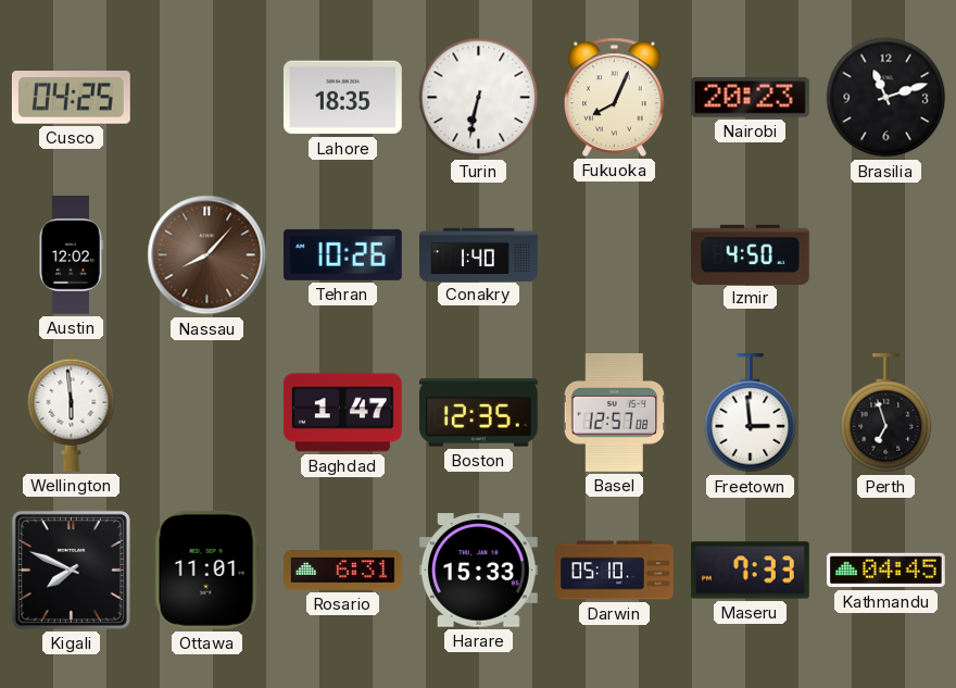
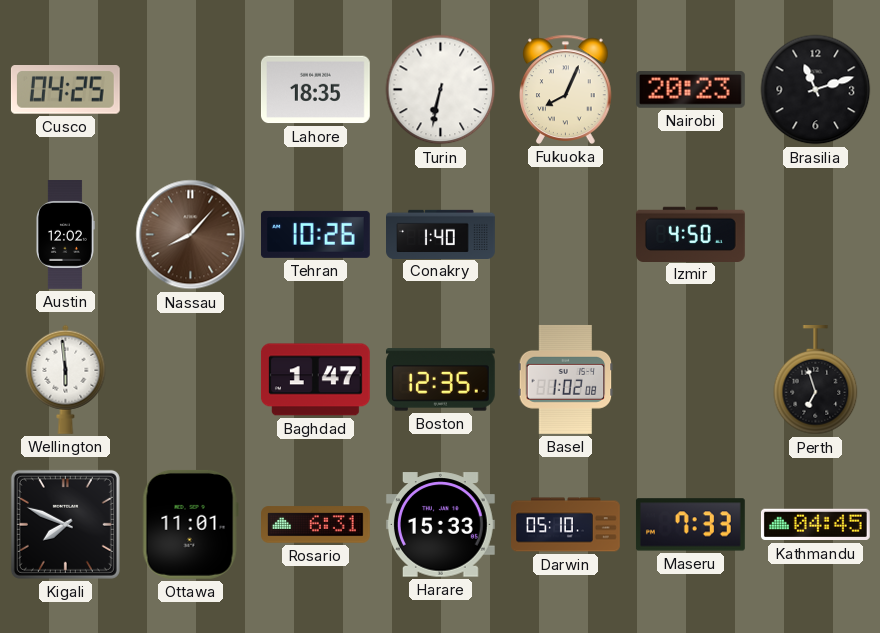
Basel: 12:57 -> 1:02 (566, 379)
Freetown: 2:59 -> none (751, 414)
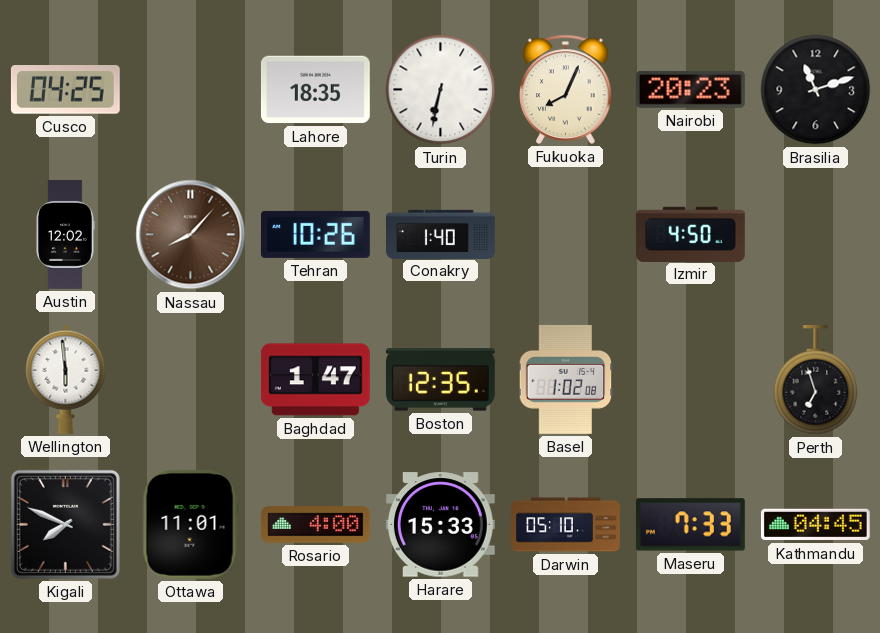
Rosario: 6:31 -> 4:00 (316, 525)
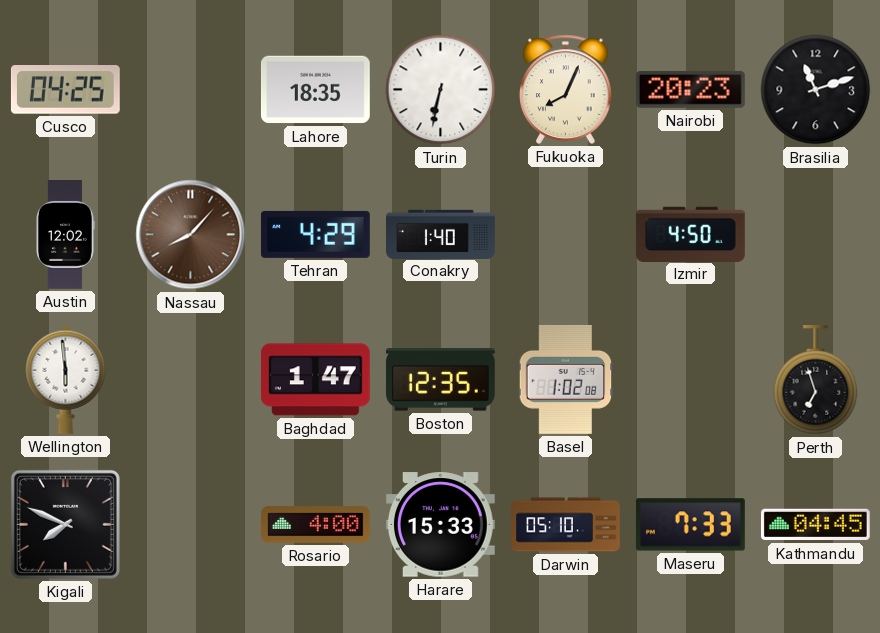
Tehran: 10:26 -> 4:29 (315, 234)
Ottawa: 11:01 -> none (190, 524)
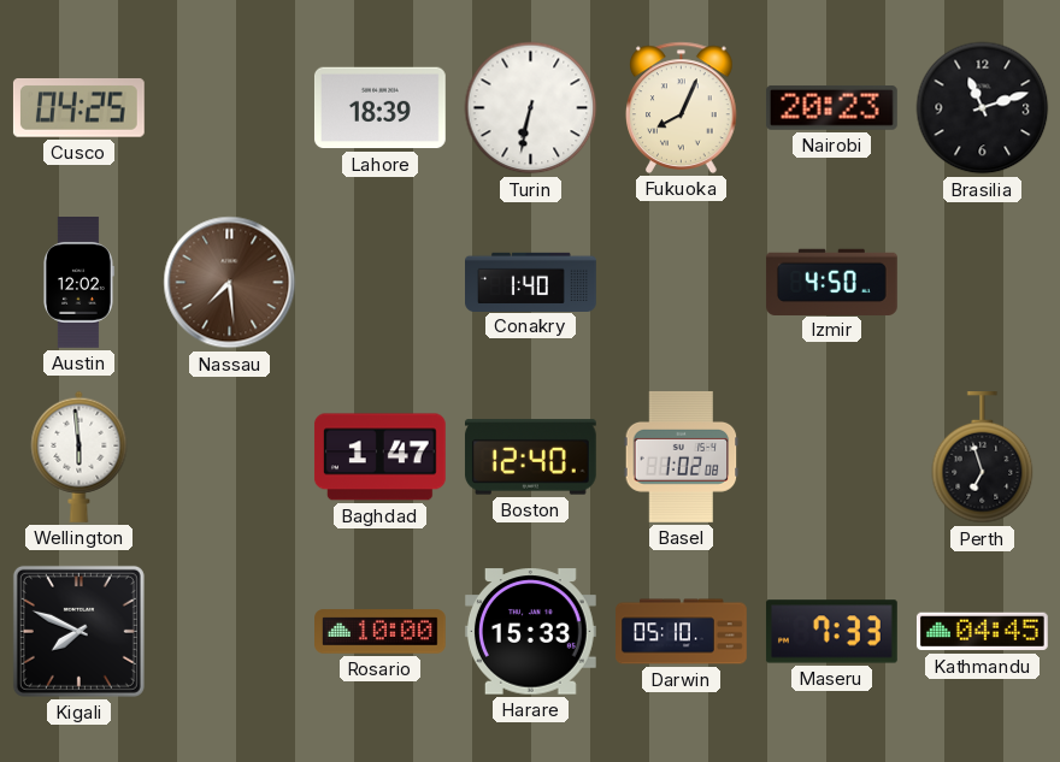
Lahore: 18:35 -> 18:39 (379, 108)
Nassau: 8:07 -> 7:29 (230, 283)
Tehran: 4:29 -> none (315, 234)
Boston: 12:35 -> 12:40 (530, 457)
Rosario: 4:00 -> 10:00 (381, 632)
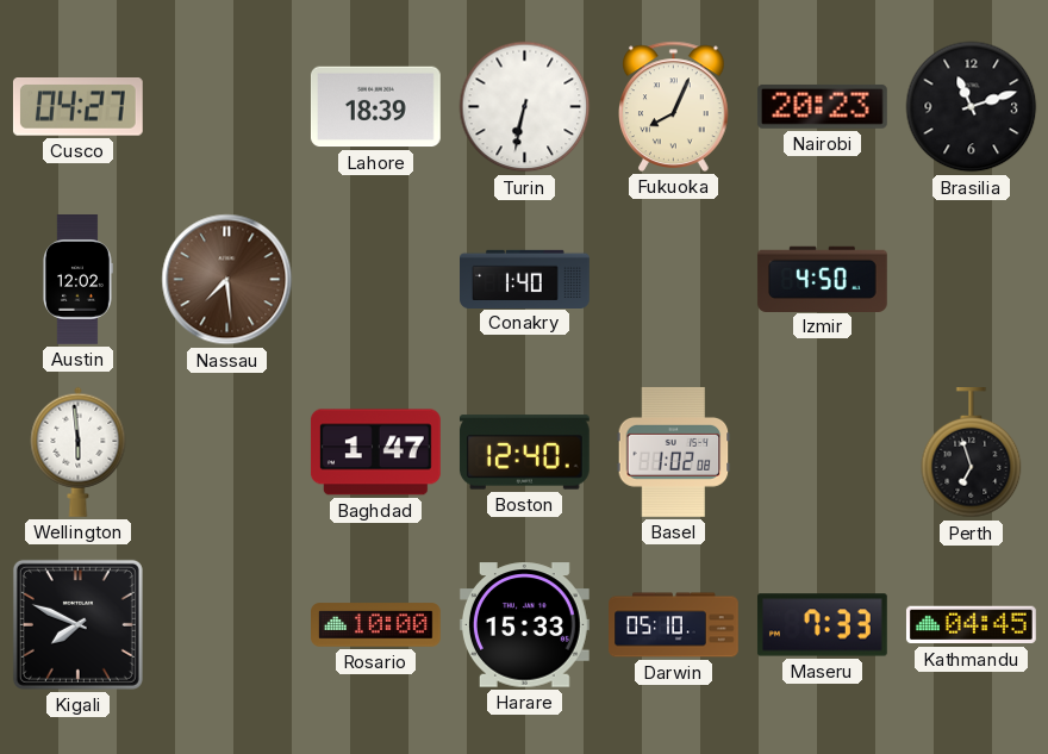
Cusco: 04:25 -> 04:27 (77, 107)
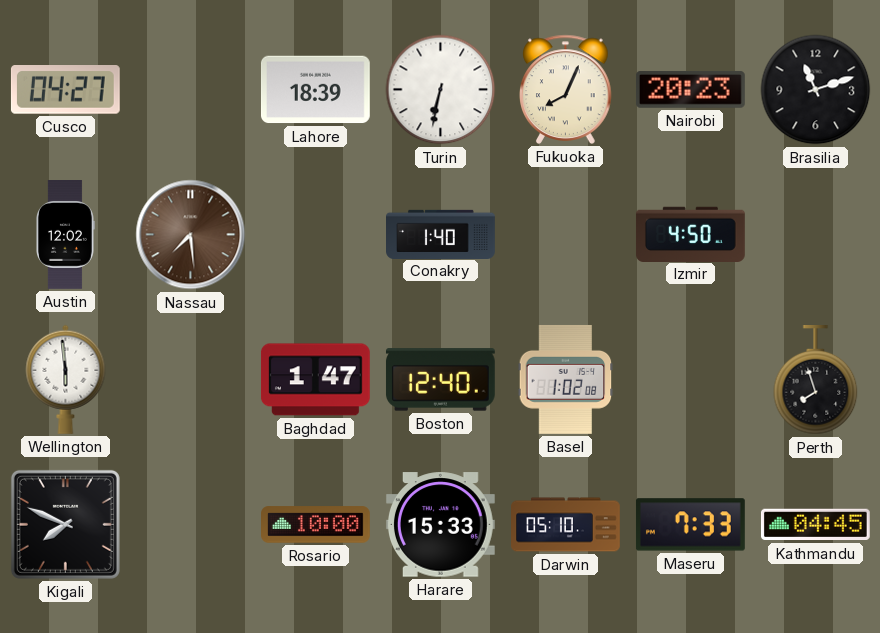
Perth: 6:57 -> 7:57 (816, 381)
